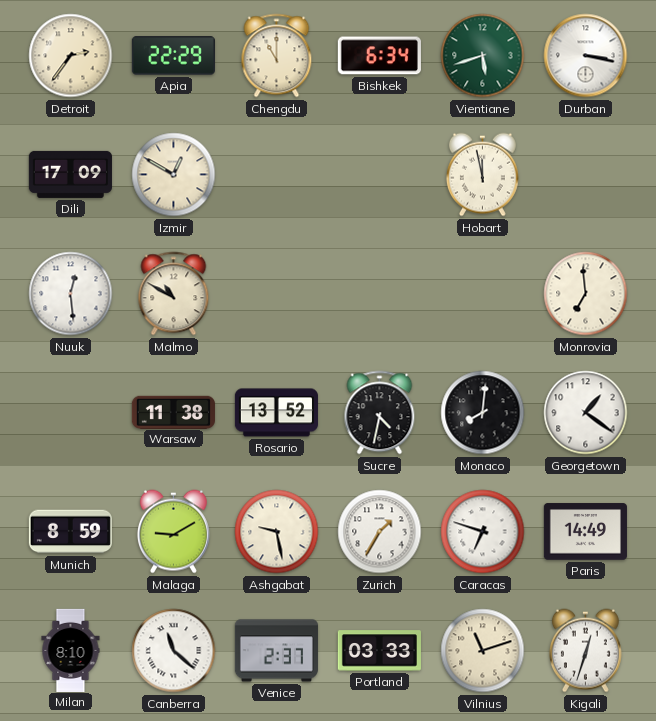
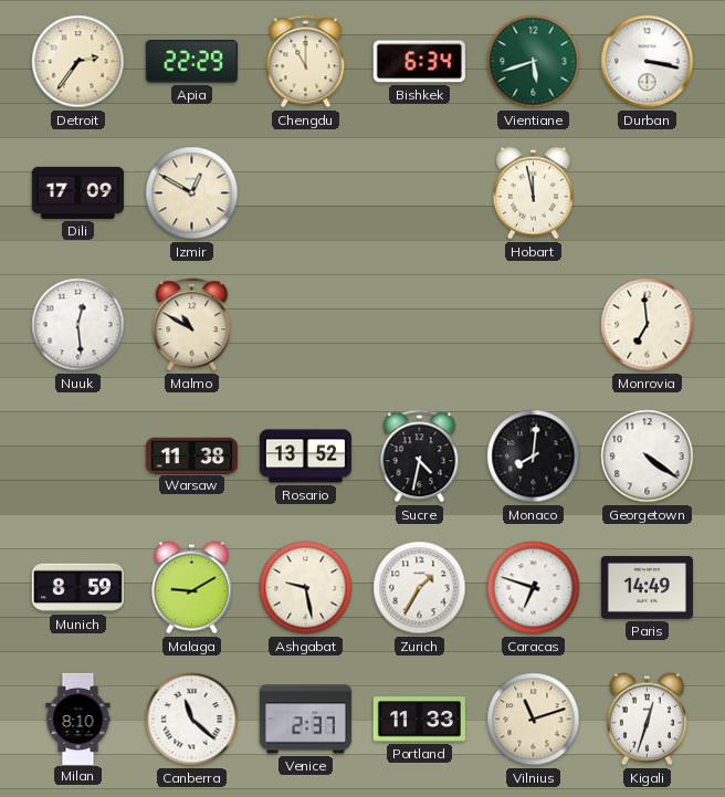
Georgetown: 1:21 -> 4:21 (648, 457)
Portland: 03:33 -> 11:33 (419, 720)
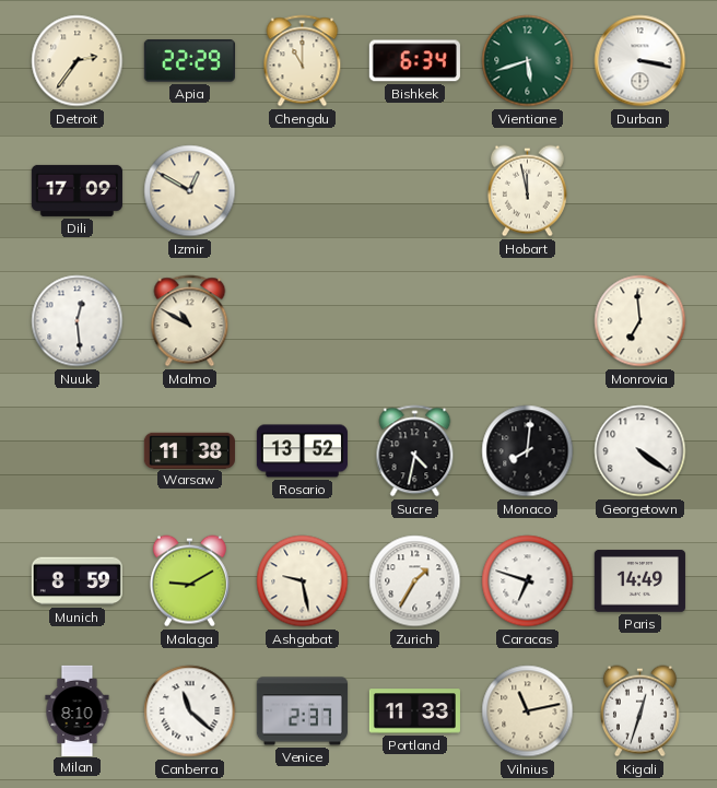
Vilnius: 11:12 -> 11:13 (528, 711)
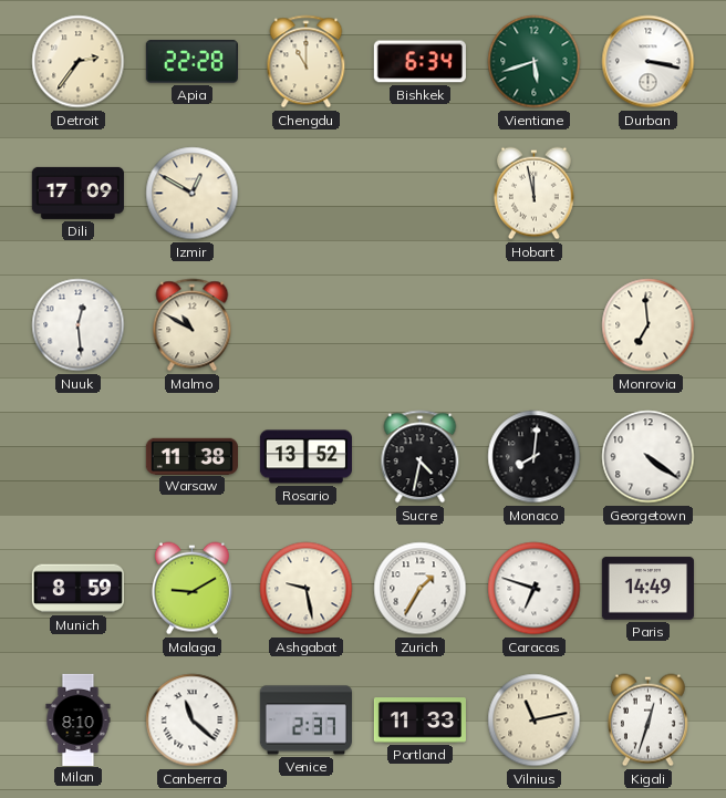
Apia: 22:29 -> 22:28 (191, 62)
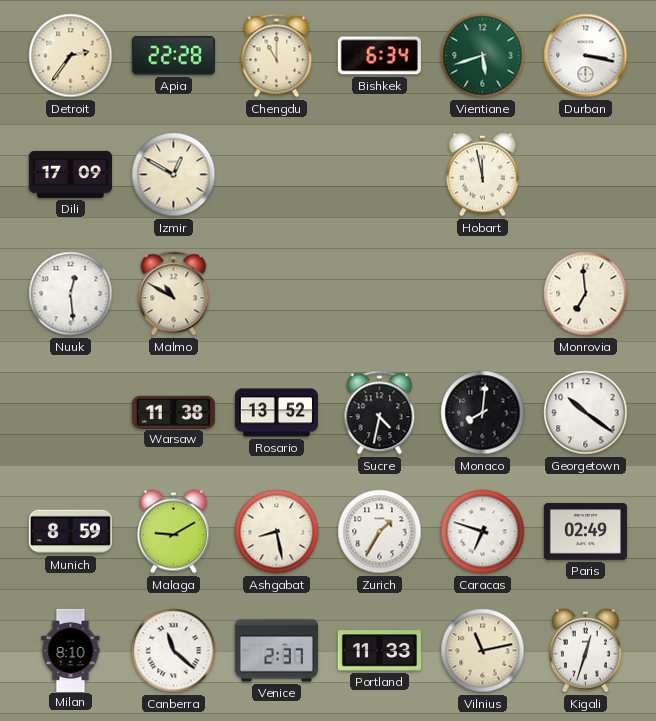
Georgetown: 4:21 -> 10:21 (586, 413)
Ashgabat: 9:28 -> 8:28 (277, 532)
Paris: 14:49 -> 02:49 (585, 532)
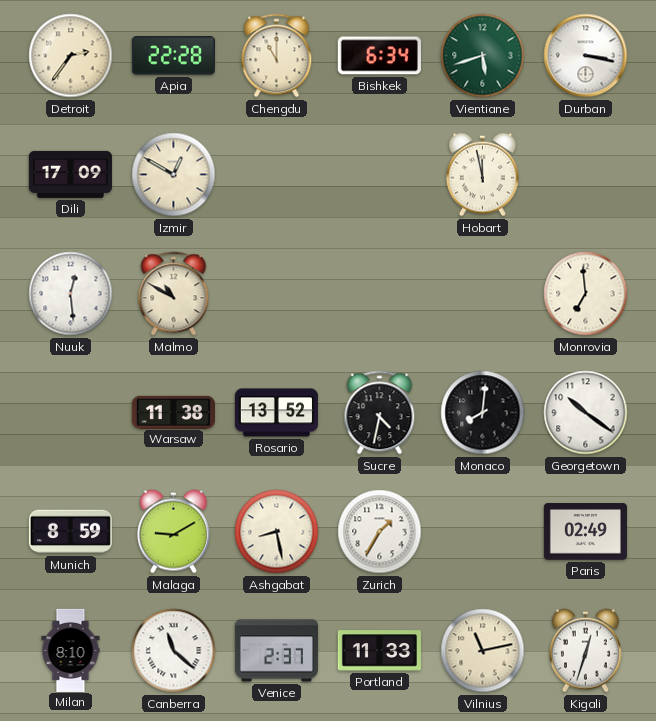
Caracas: 6:48 -> none (483, 532)
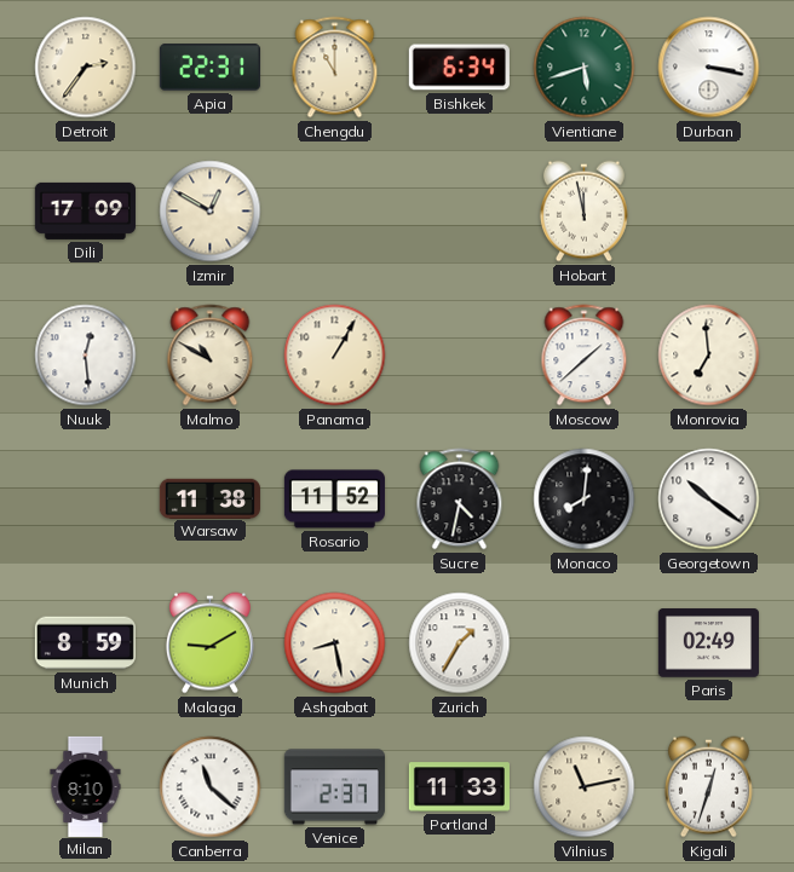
Apia: 22:28 -> 22:31 (209, 68)
Panama: none -> 1:05 (335, 356)
Moscow: none -> 1:38 (585, 356)
Rosario: 13:52 -> 11:52 (334, 499)
